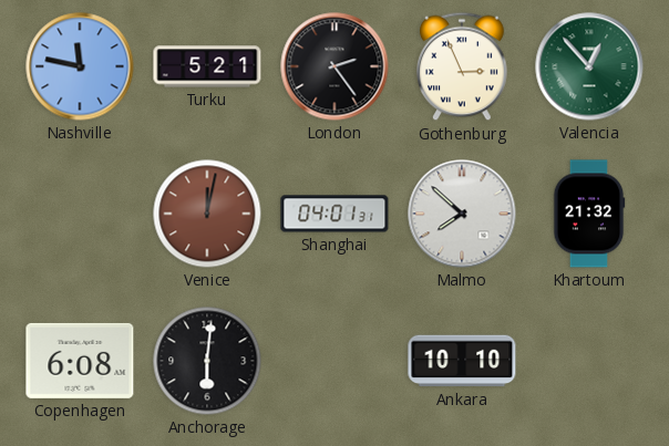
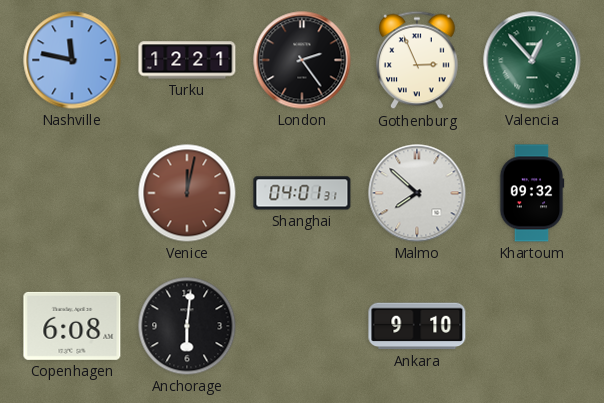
Turku: 5:21 -> 12:21 (187, 60)
Khartoum: 21:32 -> 09:32 (532, 193)
Ankara: 10:10 -> 9:10 (417, 326)
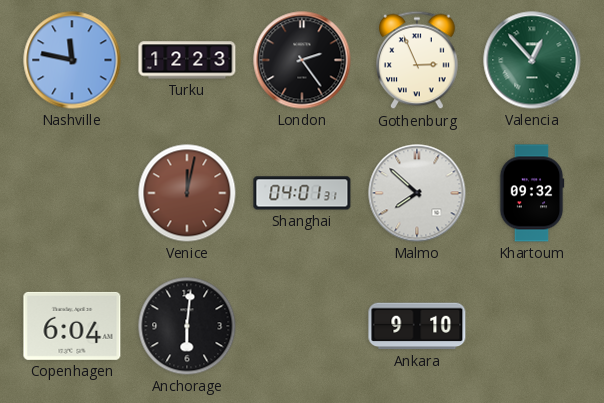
Turku: 12:21 -> 12:23 (187, 60)
Copenhagen: 6:08 -> 6:04 (72, 326)
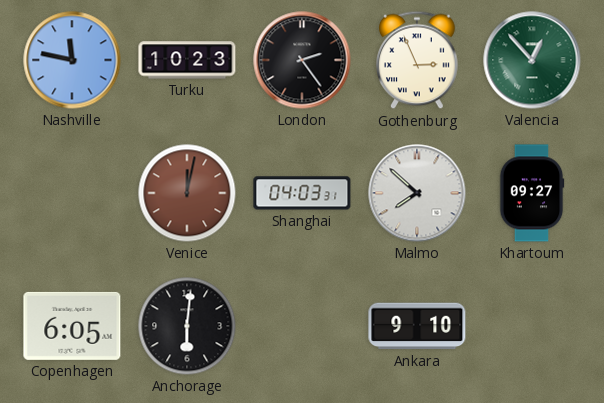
Turku: 12:23 -> 10:23 (187, 60)
Shanghai: 04:01 -> 04:03 (302, 193)
Khartoum: 09:32 -> 09:27 (532, 193)
Copenhagen: 6:04 -> 6:05 (72, 326)
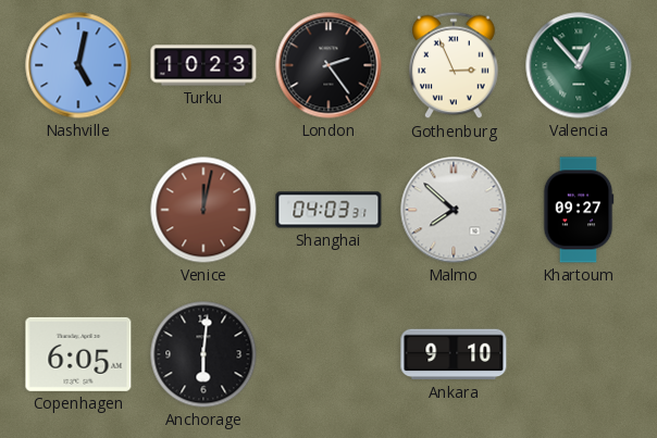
Nashville: 11:47 -> 5:02 (78, 65)
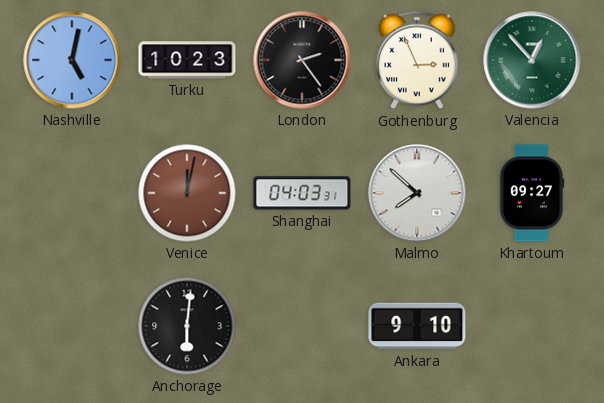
Copenhagen: 6:05 -> none (78, 354)
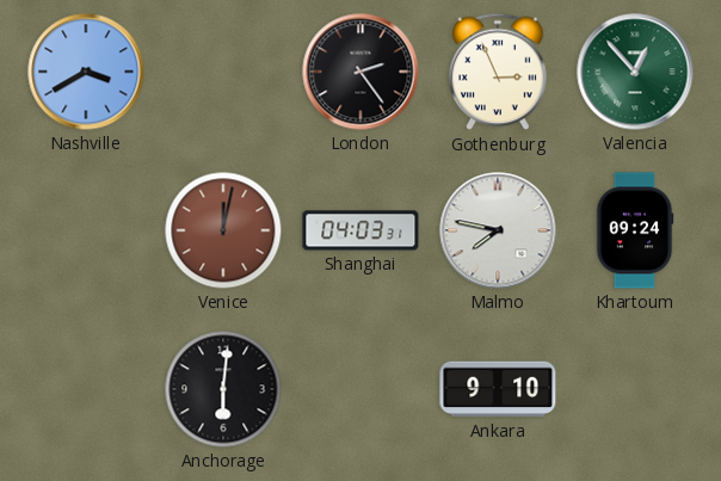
Nashville: 5:02 -> 3:40 (86, 72)
Turku: 10:23 -> none (187, 60)
Malmo: 7:52 -> 7:47 (498, 230)
Khartoum: 09:27 -> 09:24 (635, 230)
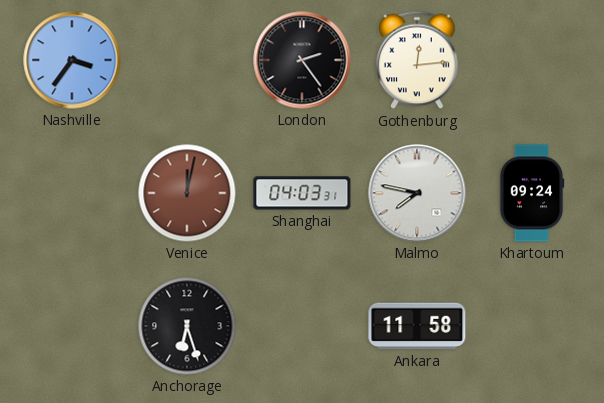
Nashville: 3:40 -> 3:36 (72, 60)
Gothenburg: 2:56 -> 12:14 (417, 60)
Valencia: 12:53 -> none (635, 72)
Anchorage: 6:01 -> 6:27 (187, 326)
Ankara: 9:10 -> 11:58 (417, 326)
